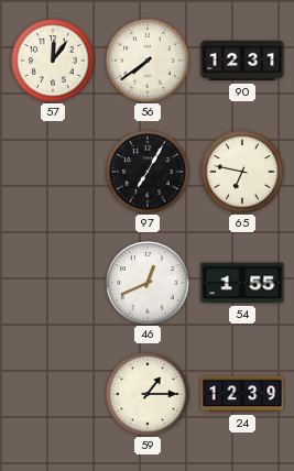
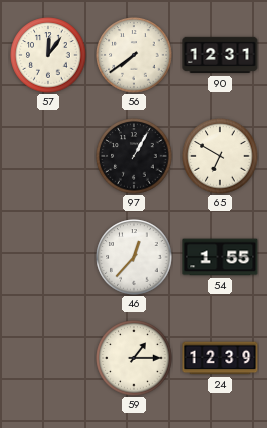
97: 7:05 -> 1:05 (134, 156)
65: 6:47 -> 6:50 (220, 156)
46: 12:41 -> 12:37 (134, 257)
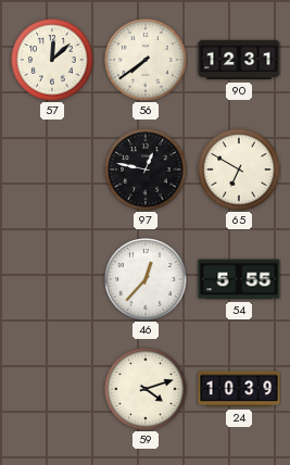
57: 12:06 -> 12:08 (52, 60)
97: 1:05 -> 12:47 (146, 169)
54: 1:55 -> 5:55 (239, 279)
59: 1:15 -> 4:12 (146, 389)
24: 12:39 -> 10:39 (239, 389)
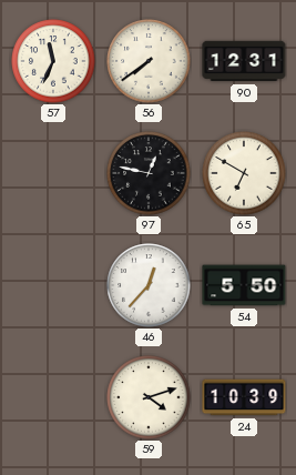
57: 12:08 -> 11:34 (53, 61)
54: 5:55 -> 5:50 (244, 285)
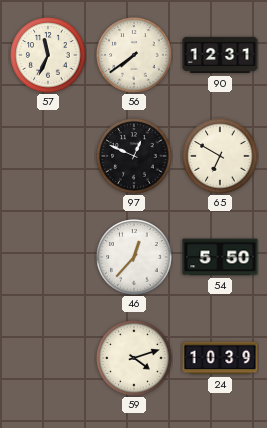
97: 12:47 -> 12:49 (134, 156)
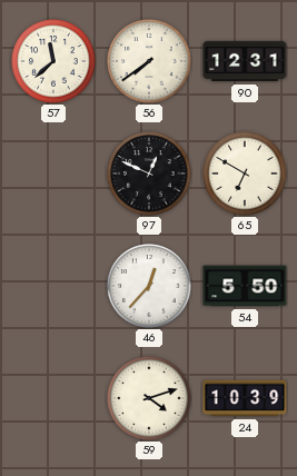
57: 11:34 -> 11:38 (53, 61)
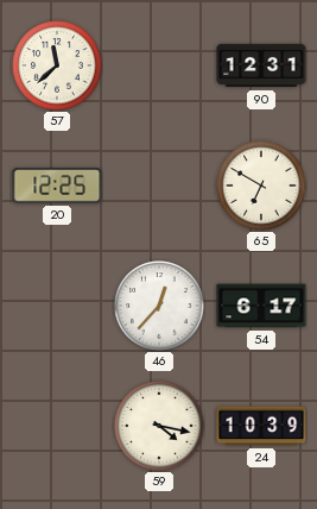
56: 7:39 -> none (149, 61)
20: none -> 12:25 (57, 186)
97: 12:49 -> none (149, 173)
54: 5:50 -> 6:17 (261, 306)
59: 4:12 -> 4:17 (159, 426)
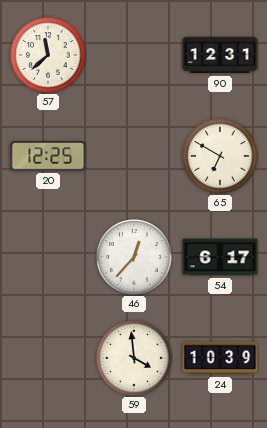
59: 4:17 -> 3:59 (134, 358)
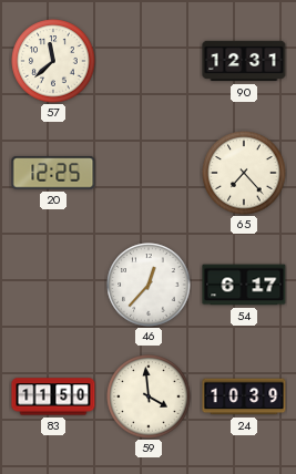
65: 6:50 -> 7:23 (244, 173)
83: none -> 11:50 (53, 396)
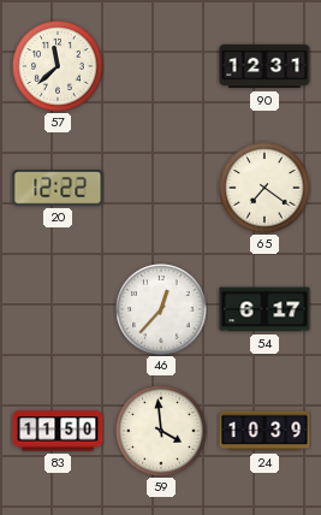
20: 12:25 -> 12:22 (58, 188)
65: 7:23 -> 7:21 (264, 188)
